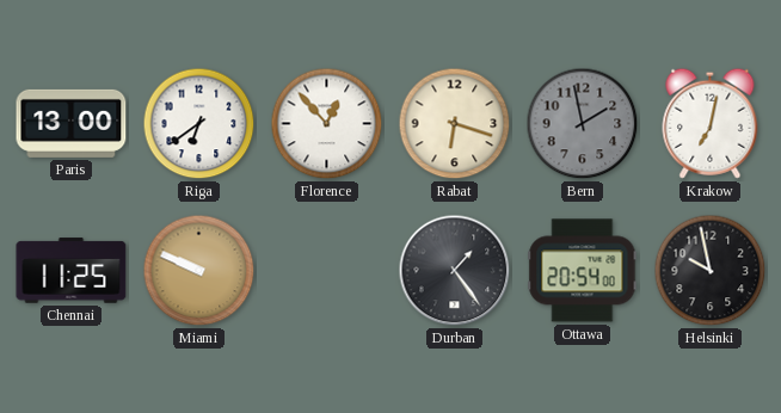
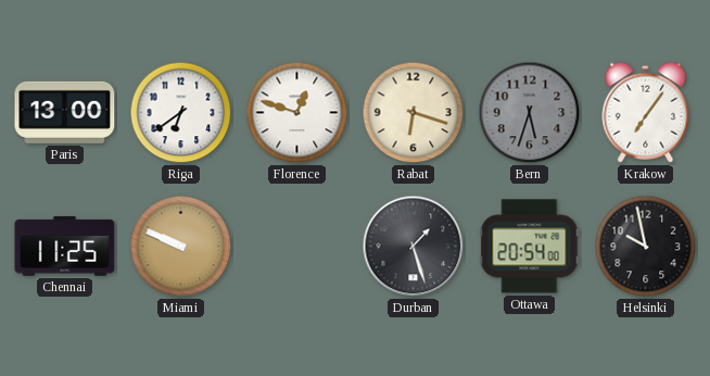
Florence: 12:53 -> 12:48 (297, 113)
Bern: 1:58 -> 5:33 (530, 113)
Krakow: 7:02 -> 7:06 (646, 112)
Durban: 1:24 -> 1:27 (414, 247)
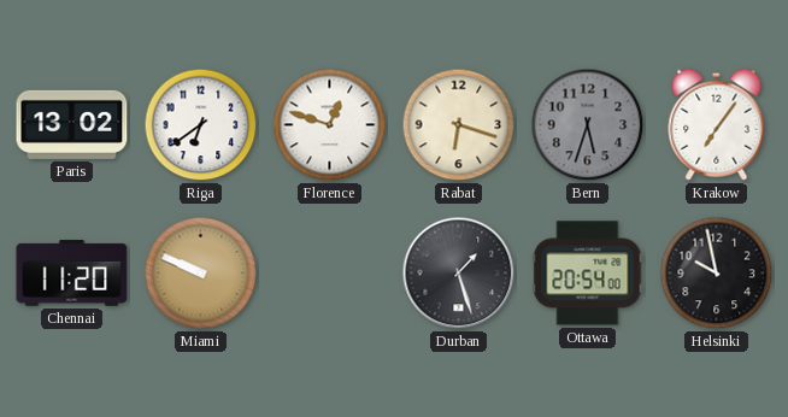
Paris: 13:00 -> 13:02 (72, 124)
Chennai: 11:25 -> 11:20 (72, 274)
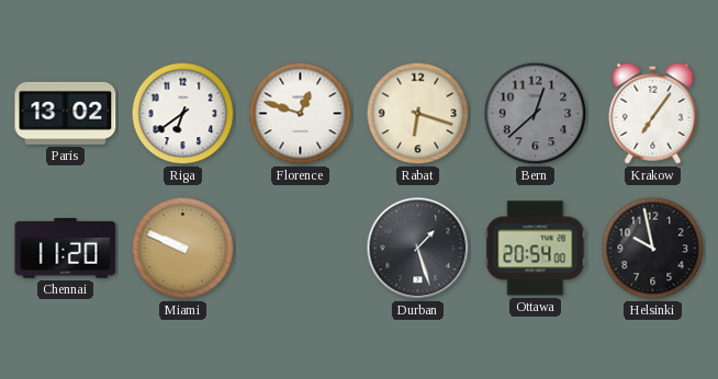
Bern: 5:33 -> 12:38 (536, 114)
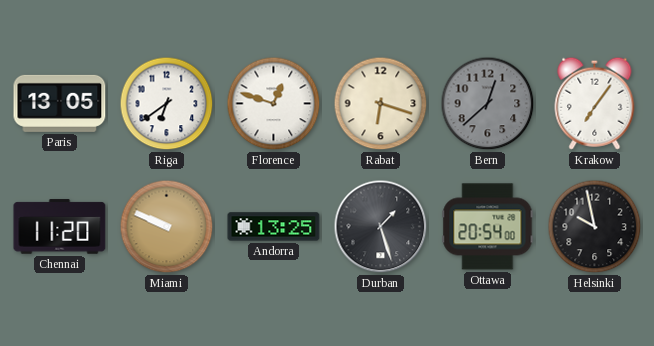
Paris: 13:02 -> 13:05 (60, 103)
Andorra: none -> 13:25 (274, 227)
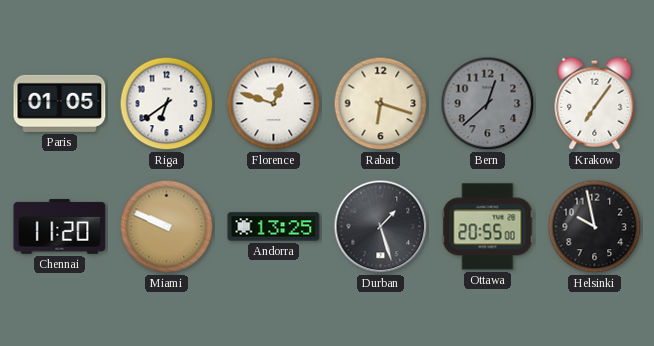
Paris: 13:05 -> 01:05 (60, 103)
Ottawa: 20:54 -> 20:55 (488, 227)
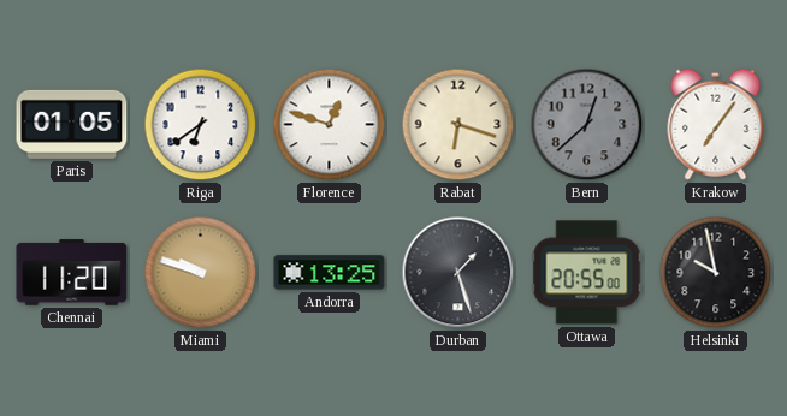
Miami: 9:49 -> 9:48 (201, 273)
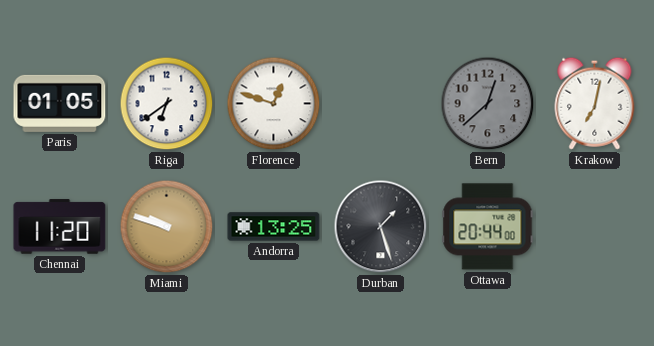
Rabat: 6:18 -> none (458, 125)
Krakow: 7:06 -> 7:02 (595, 103)
Ottawa: 20:55 -> 20:44 (488, 227)
Helsinki: 9:58 -> none (716, 273)
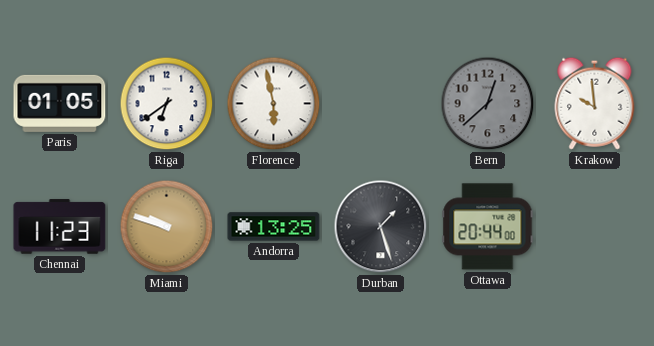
Florence: 12:48 -> 5:58 (274, 104)
Krakow: 7:02 -> 9:59 (595, 103)
Chennai: 11:20 -> 11:23 (60, 227)
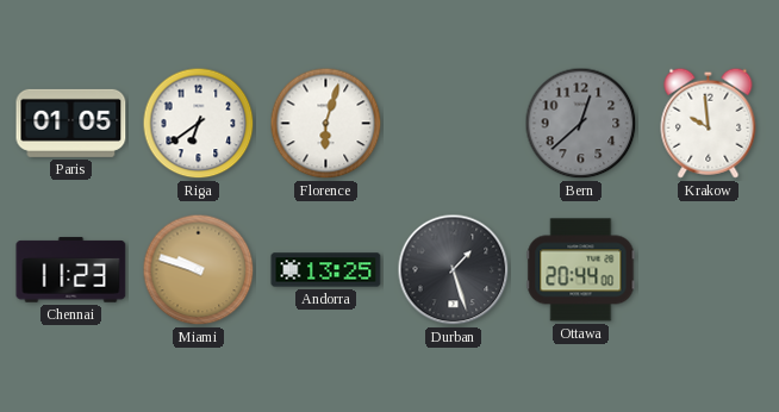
Florence: 5:58 -> 6:03 (326, 124)
